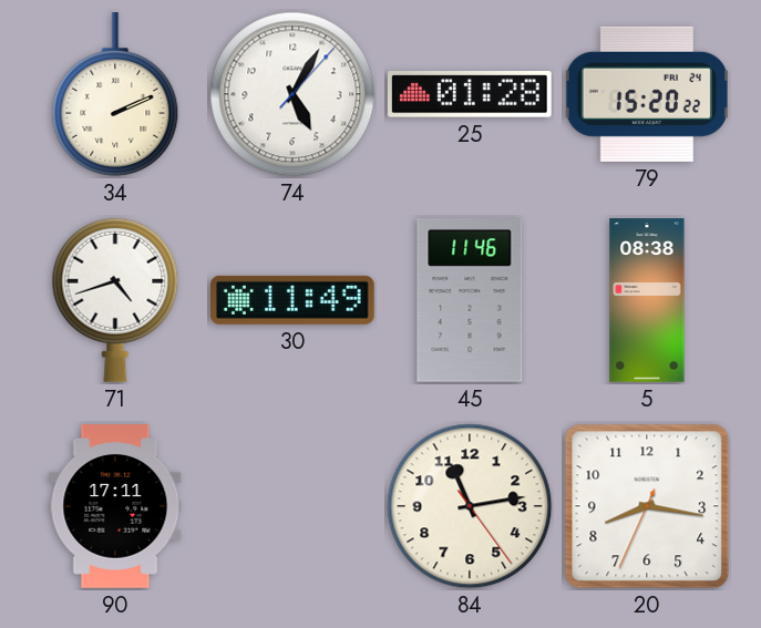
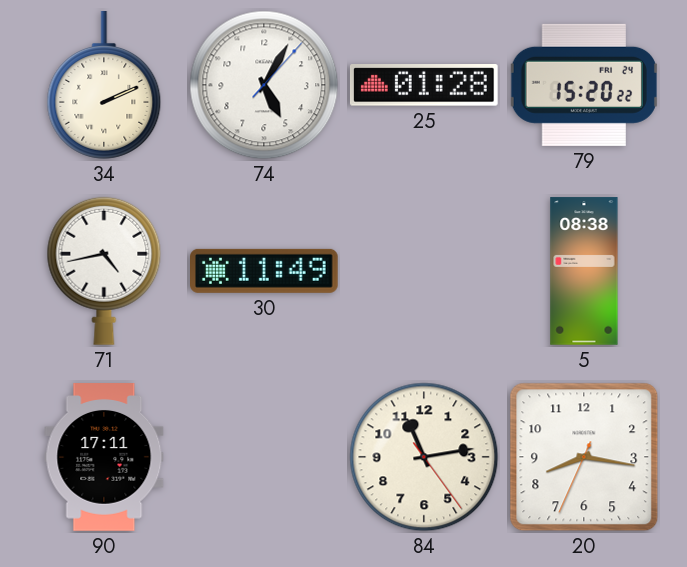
71: 4:42 -> 4:43 (104, 271)
45: 11:46 -> none (470, 301)
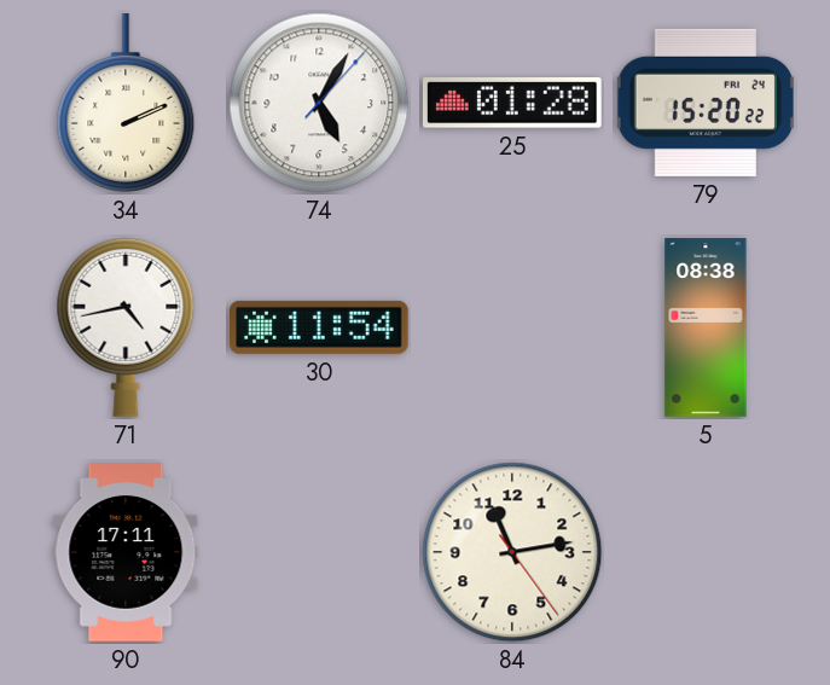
30: 11:49 -> 11:54 (320, 327)
20: 8:16 -> none (584, 457)
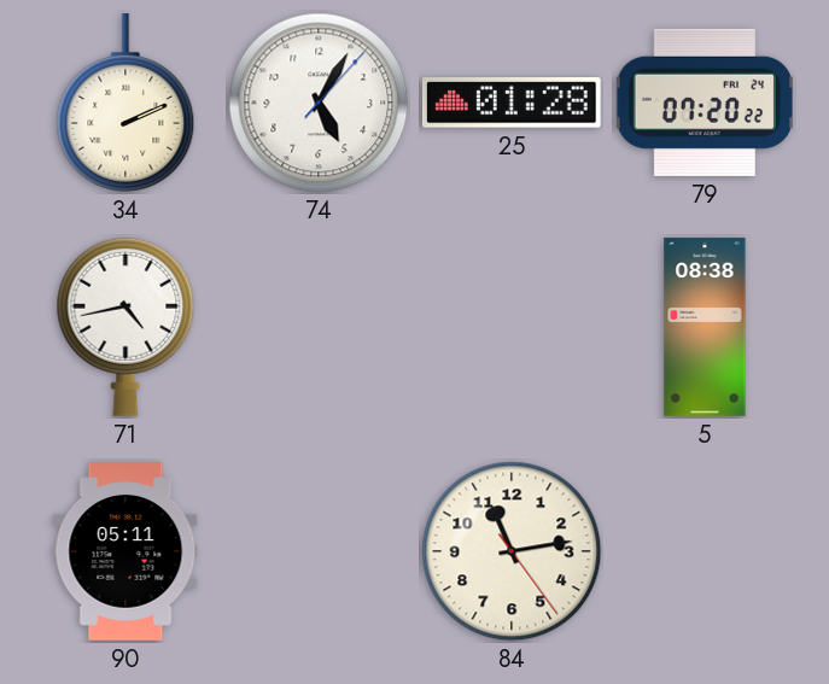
79: 15:20 -> 07:20 (705, 103)
30: 11:54 -> none (320, 327)
90: 17:11 -> 05:11 (125, 551)
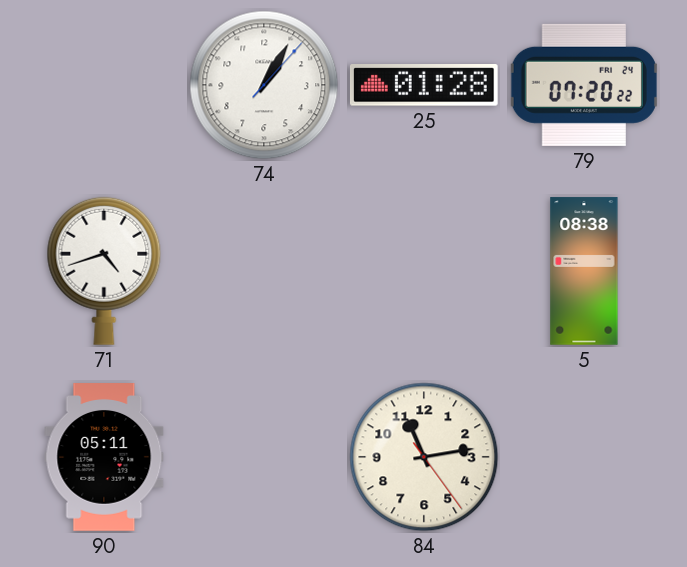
34: 2:11 -> none (125, 104)
74: 5:05 -> 1:05 (264, 85)
71: 4:43 -> 4:42 (104, 271)
